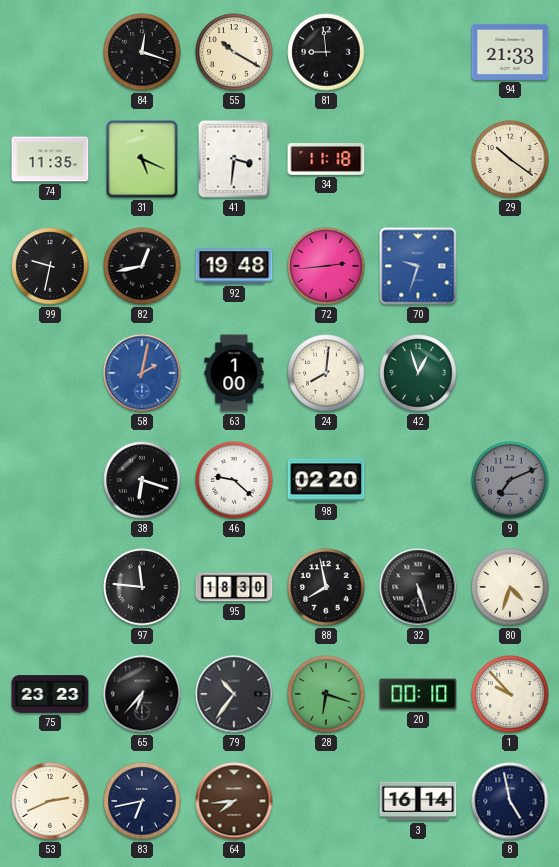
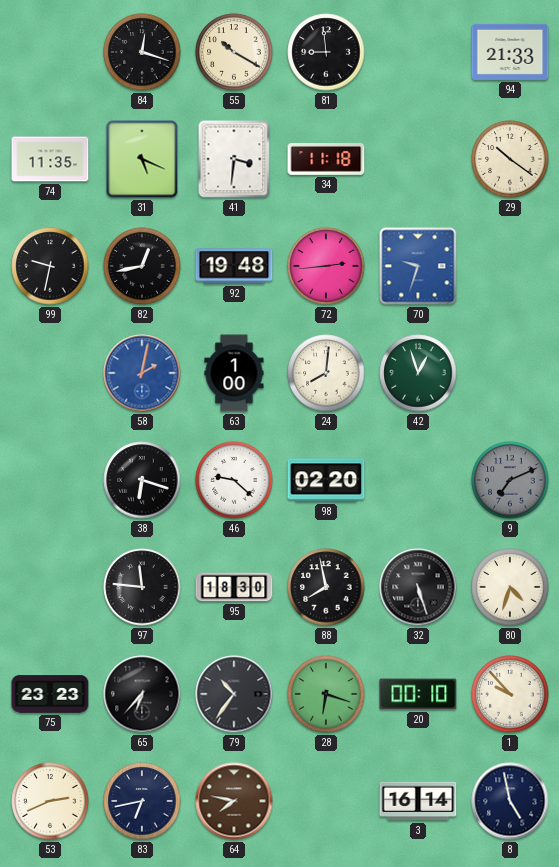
64: 7:44 -> 7:47 (234, 801)
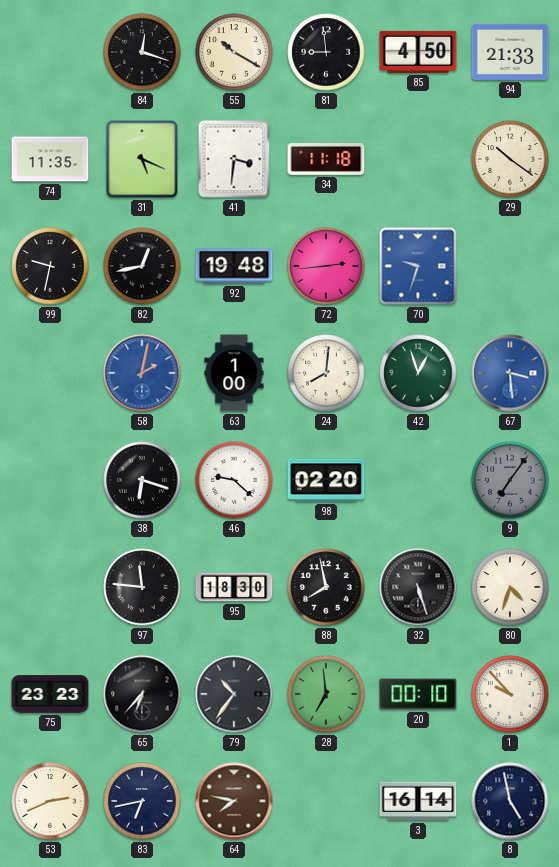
85: none -> 4:50 (418, 52)
67: none -> 3:29 (510, 373)
9: 7:11 -> 7:06 (510, 480)
28: 6:18 -> 6:59 (326, 694)
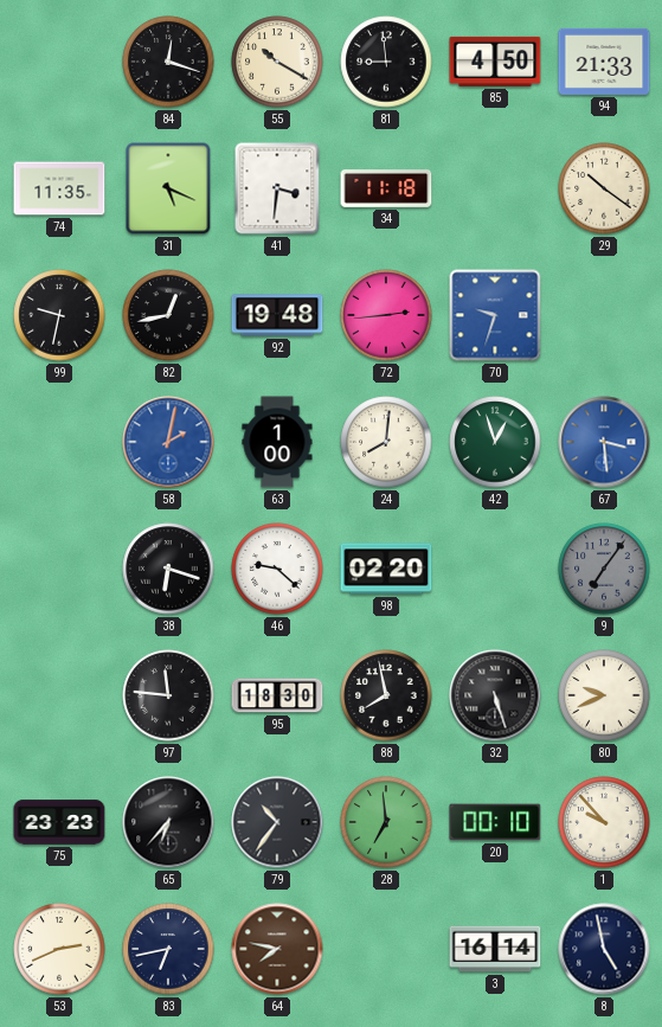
80: 4:33 -> 9:41 (604, 695)
